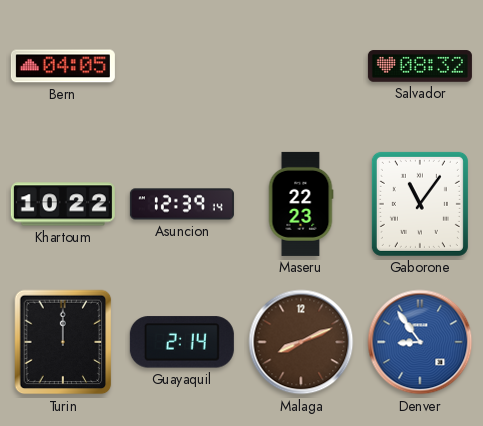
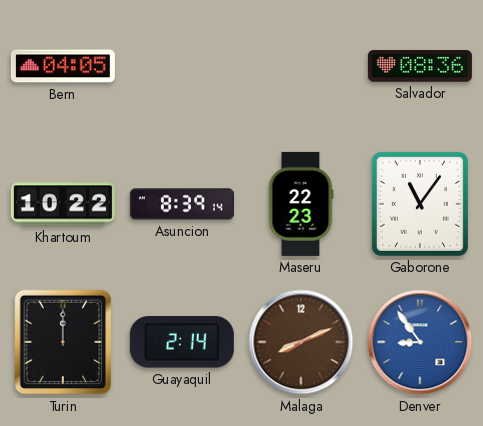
Salvador: 08:32 -> 08:36 (420, 66)
Asuncion: 12:39 -> 8:39 (182, 204)
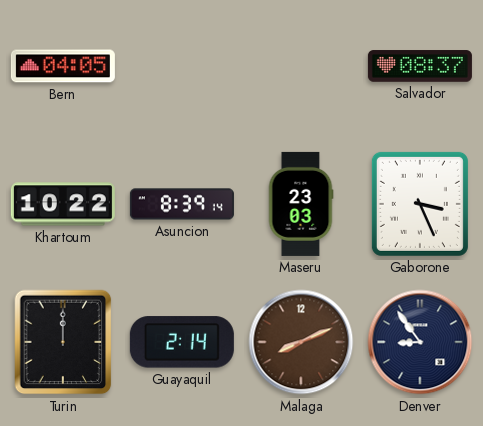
Salvador: 08:36 -> 08:37 (420, 66)
Maseru: 22:23 -> 23:03 (301, 204)
Gaborone: 11:06 -> 3:26 (420, 204)
Denver dial: blue -> navy (420, 342)
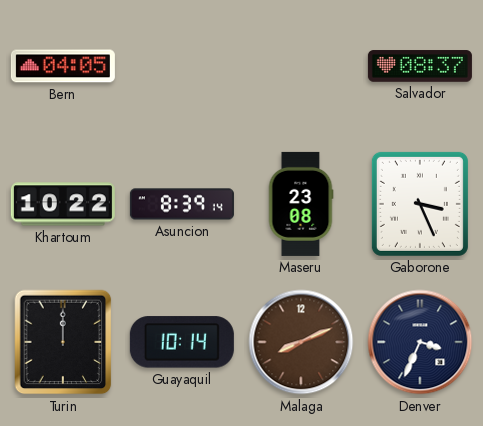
Maseru: 23:03 -> 23:08 (301, 204)
Guayaquil: 2:14 -> 10:14 (182, 342)
Denver: 8:54 -> 3:34 (420, 342)
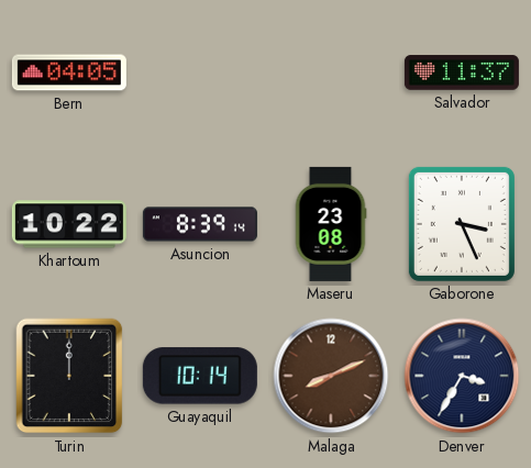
Salvador: 08:37 -> 11:37 (462, 73)
Denver: 3:34 -> 3:35 (462, 376)
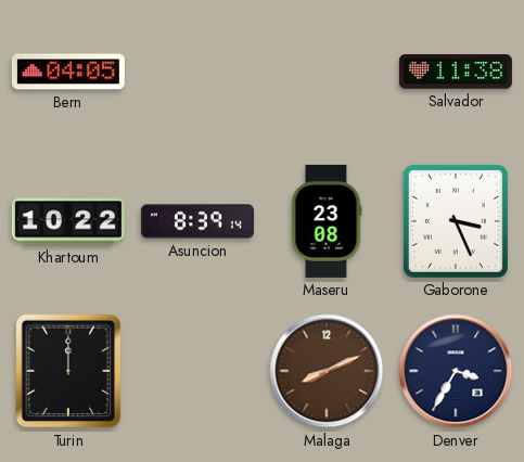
Salvador: 11:37 -> 11:38 (456, 72)
Guayaquil: 10:14 -> none (200, 376)
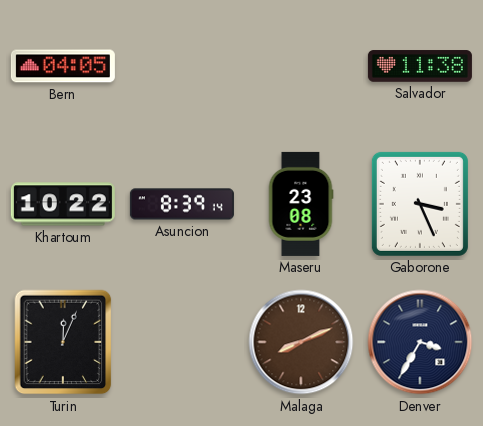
Turin: 12:00 -> 12:04 (63, 342)
